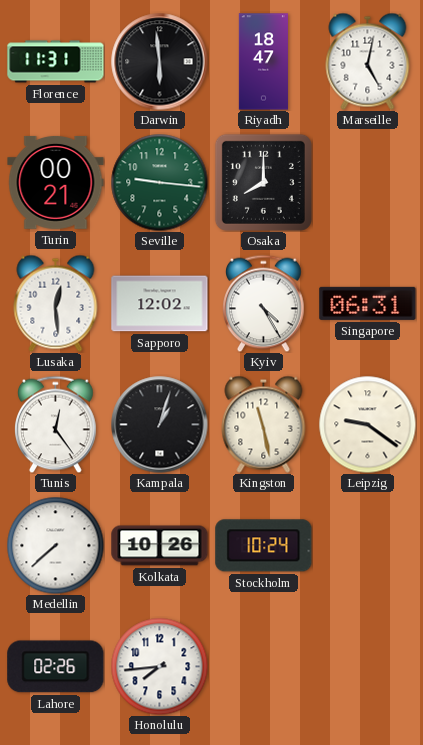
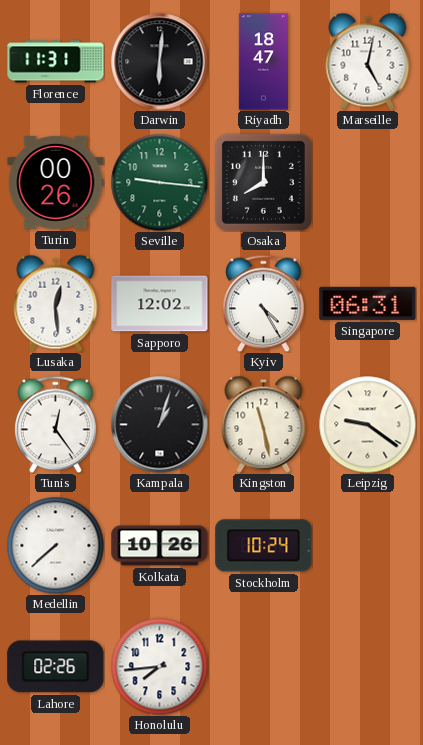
Darwin: 5:59 -> 6:01 (160, 62)
Turin: 00:21 -> 00:26 (56, 182)
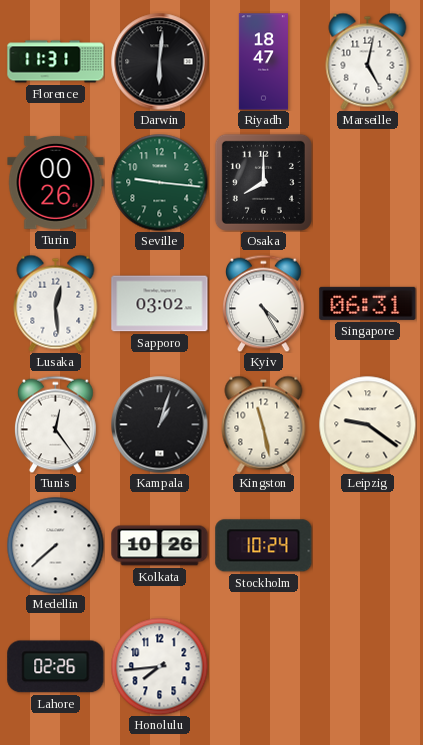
Sapporo: 12:02 -> 03:02 (160, 304)
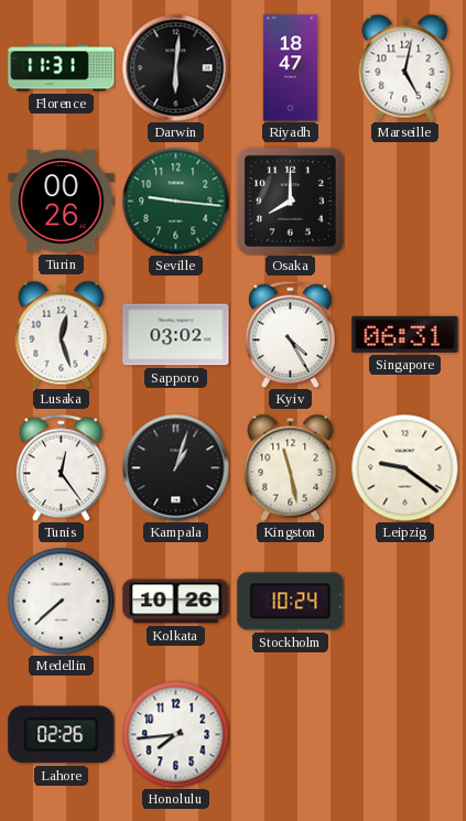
Lusaka: 12:29 -> 12:27 (62, 334)
